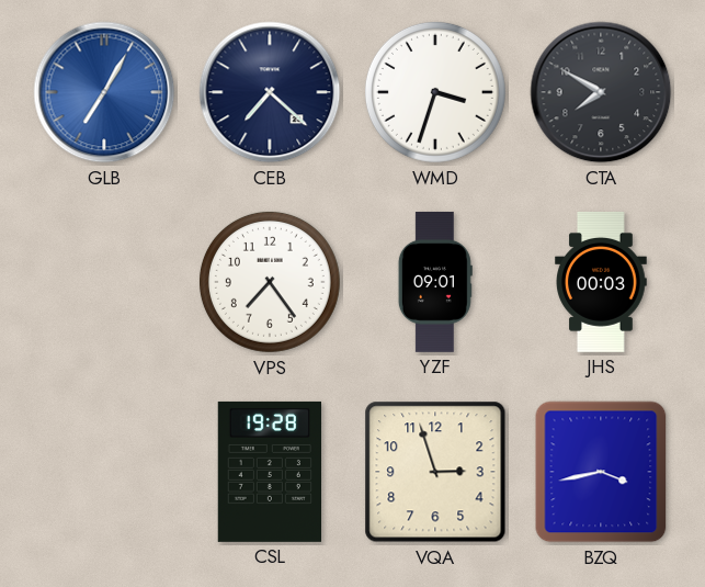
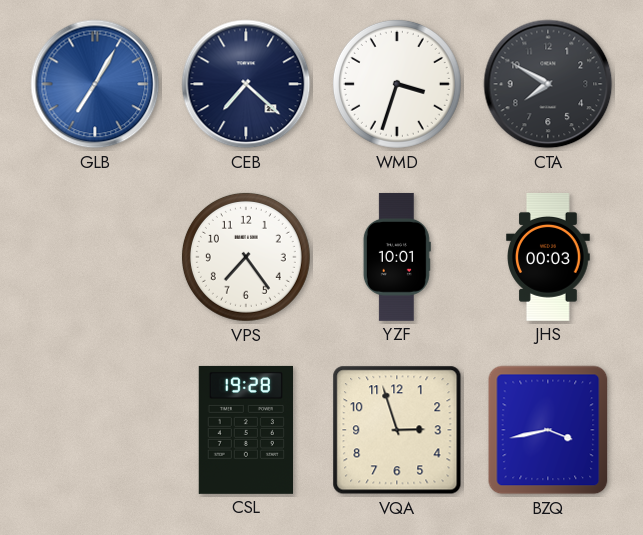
YZF: 09:01 -> 10:01 (397, 257)
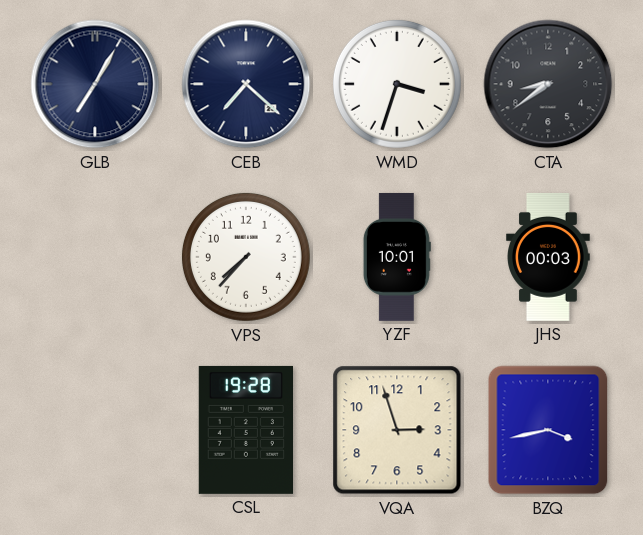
GLB dial: blue -> navy (95, 84)
CTA: 7:50 -> 8:39 (548, 84)
VPS: 7:24 -> 7:37 (246, 257)
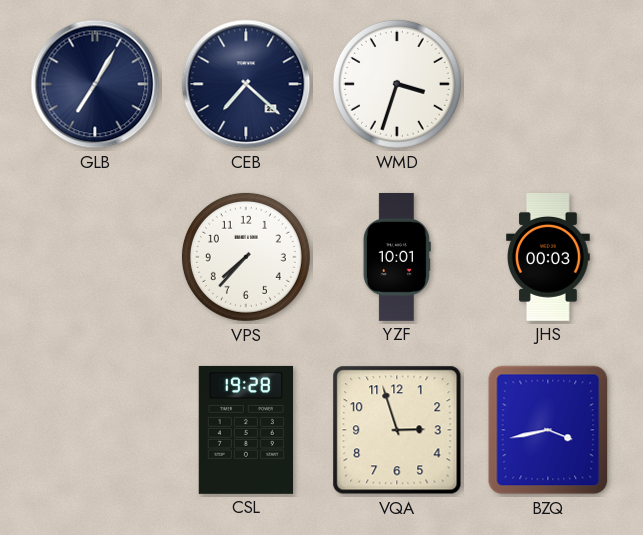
CTA: 8:39 -> none (548, 84)
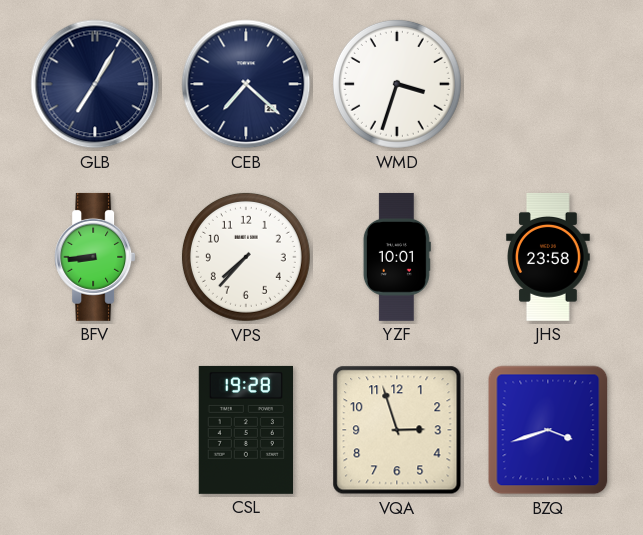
BFV: none -> 8:44 (95, 257)
JHS: 00:03 -> 23:58 (548, 257)
BZQ: 3:43 -> 3:42 (548, 430)
